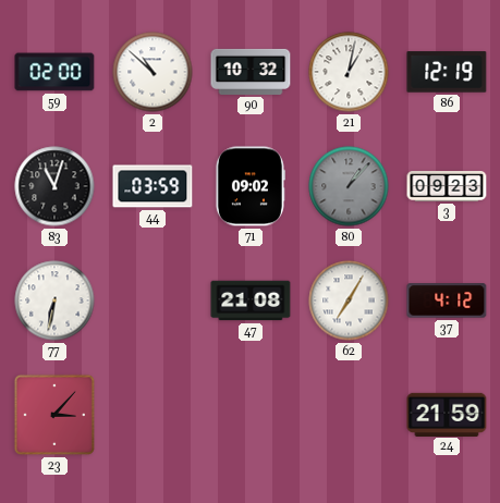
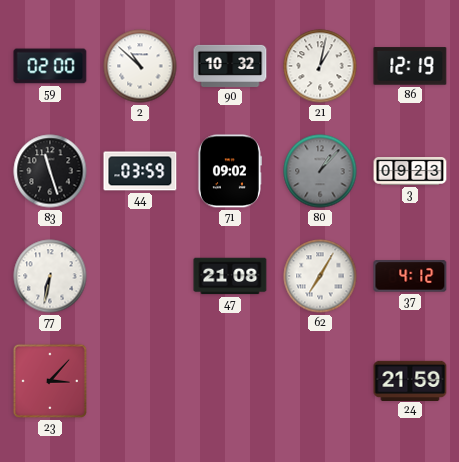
83: 11:03 -> 11:27 (50, 171)
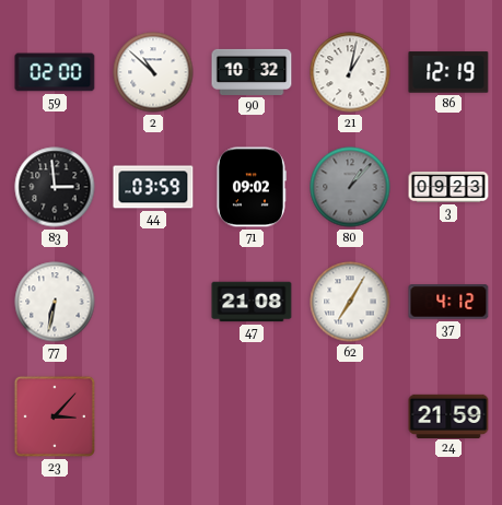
83: 11:27 -> 2:59 (55, 187)
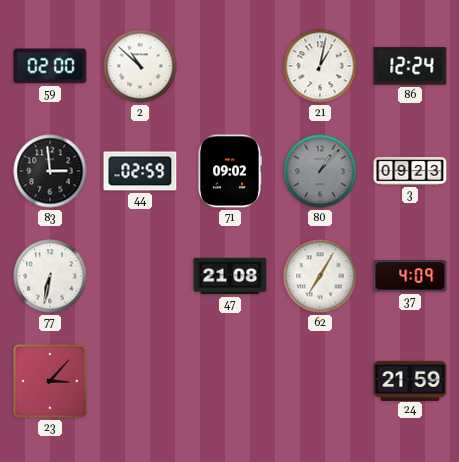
90: 10:32 -> none (252, 72)
86: 12:19 -> 12:24 (410, 66)
44: 03:59 -> 02:59 (140, 171)
37: 4:12 -> 4:09 (410, 276)
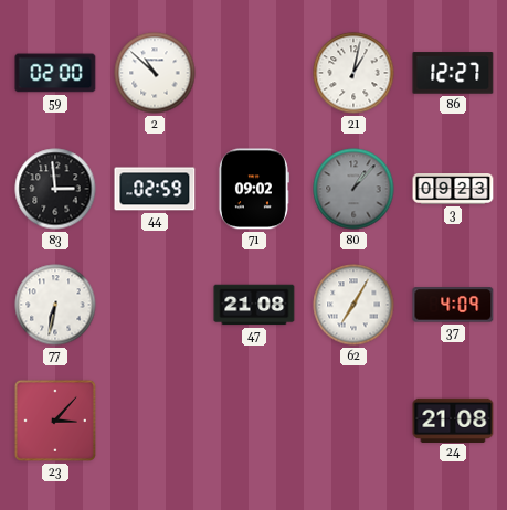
86: 12:24 -> 12:27 (453, 73)
24: 21:59 -> 21:08 (453, 419)
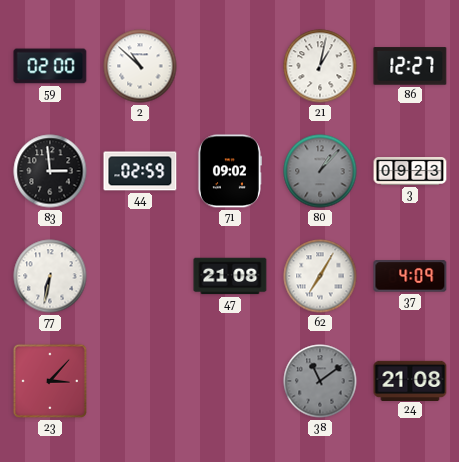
38: none -> 11:09 (320, 381)
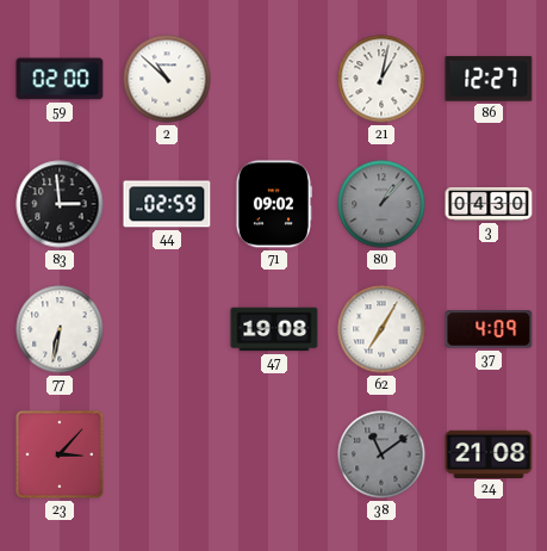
3: 09:23 -> 04:30 (489, 205)
47: 21:08 -> 19:08 (274, 329)
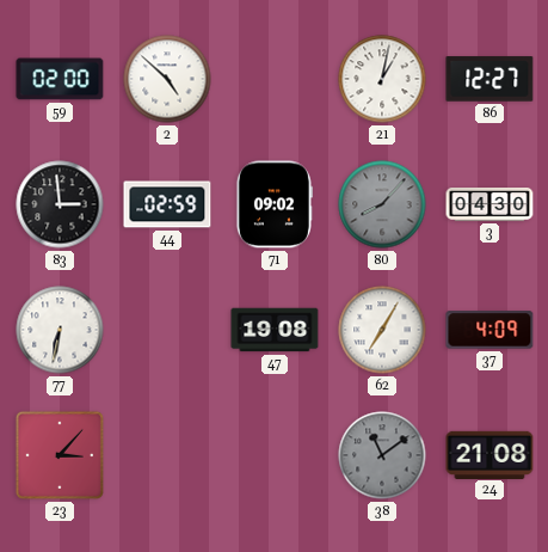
2: 10:52 -> 4:52 (167, 79)
80: 1:07 -> 8:07 (382, 204)
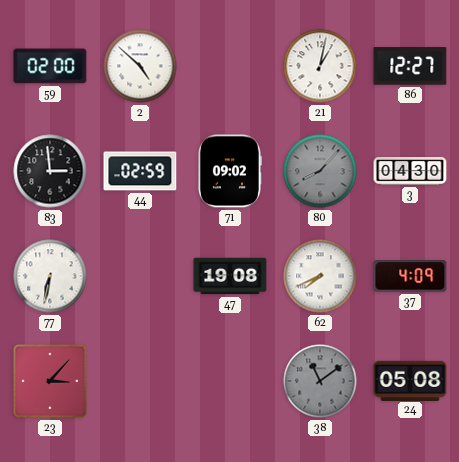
62: 7:05 -> 7:41 (320, 276)
24: 21:08 -> 05:08 (410, 380)
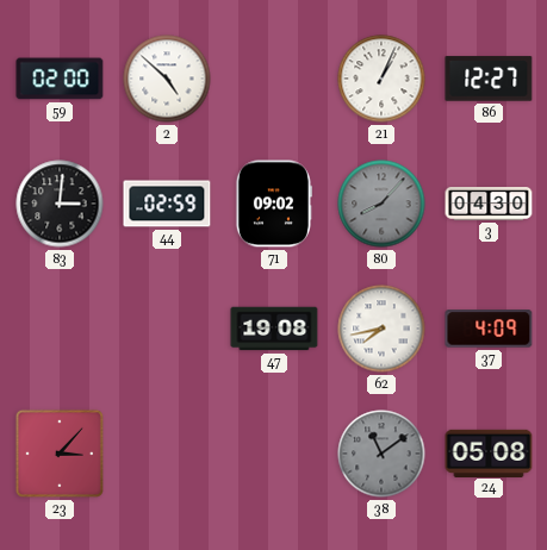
21: 1:02 -> 1:04 (381, 79)
83: 2:59 -> 3:01 (60, 204)
77: 6:32 -> none (50, 276)
62: 7:41 -> 7:43 (381, 329)
